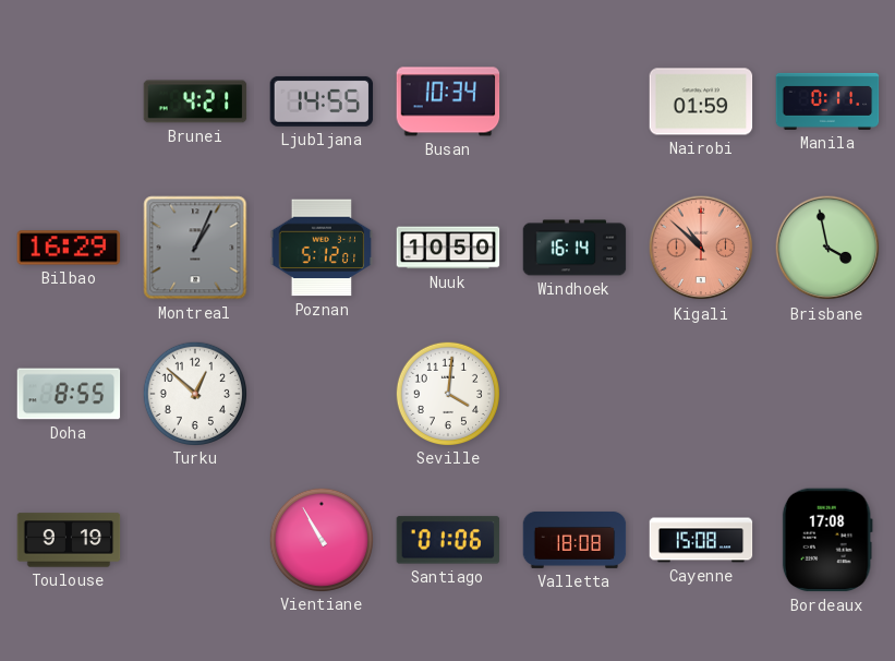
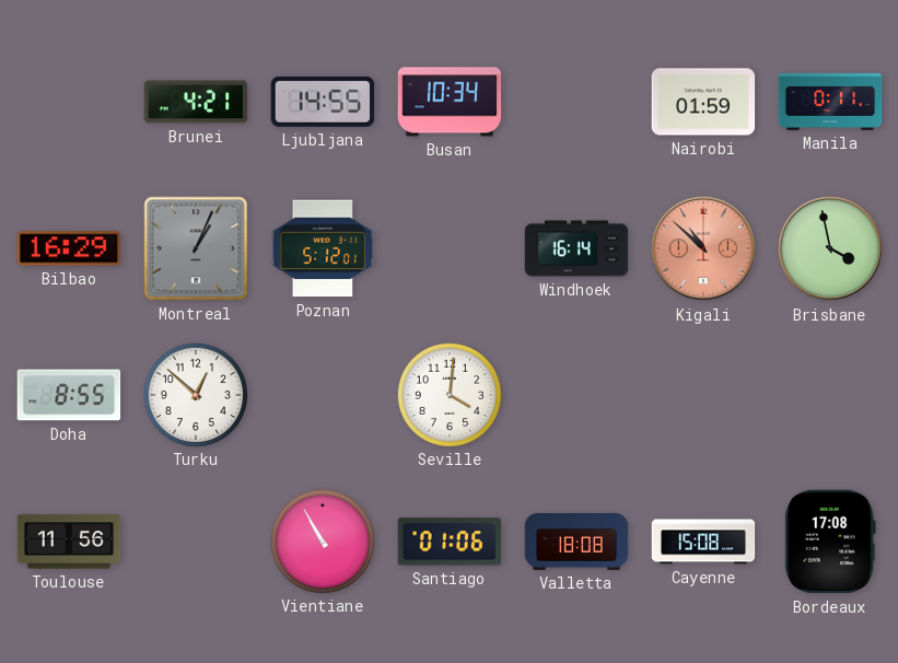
Nuuk: 10:50 -> none (448, 248)
Toulouse: 9:19 -> 11:56 (69, 542)
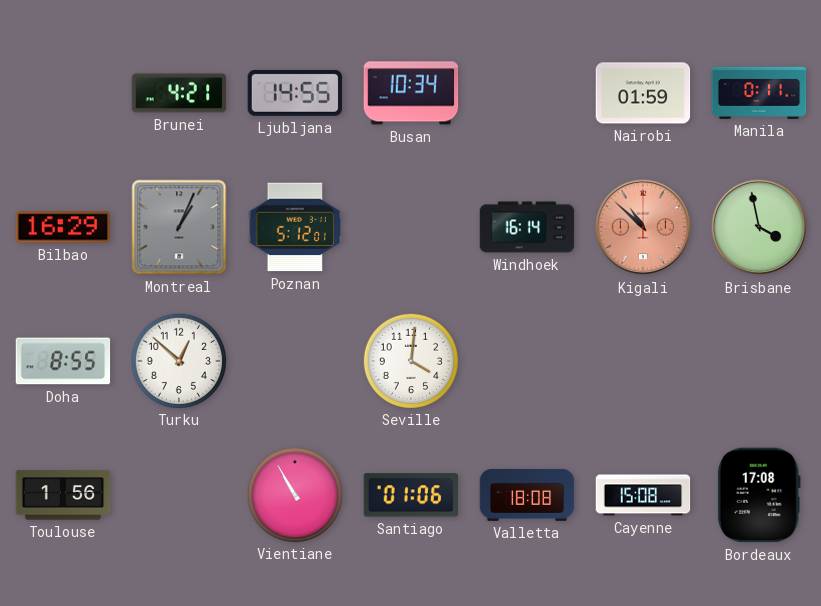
Toulouse: 11:56 -> 1:56 (63, 495)
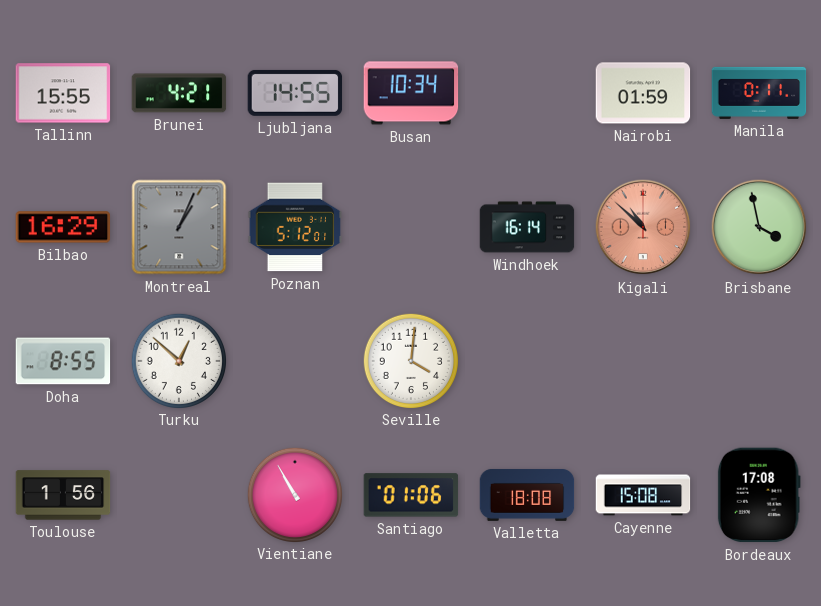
Tallinn: none -> 15:55 (63, 93)
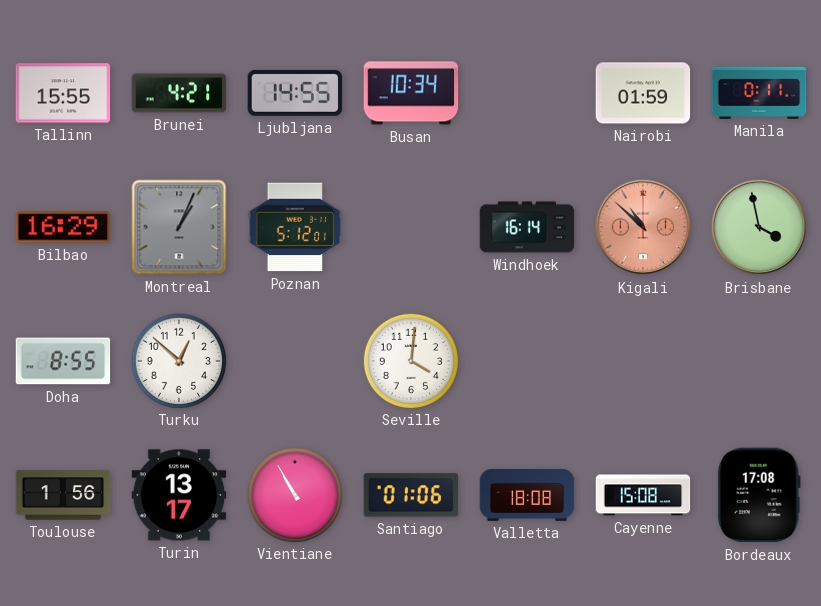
Turin: none -> 13:17 (179, 495)
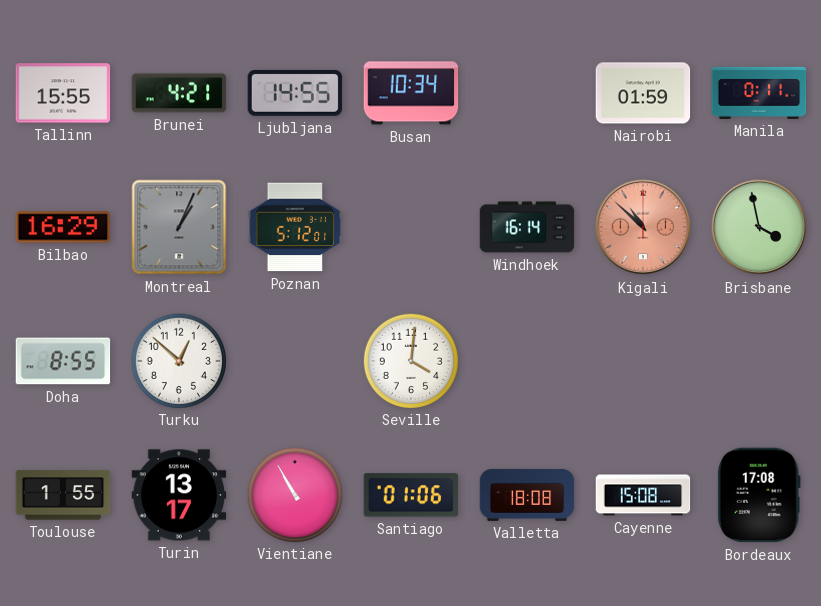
Toulouse: 1:56 -> 1:55 (63, 495)
